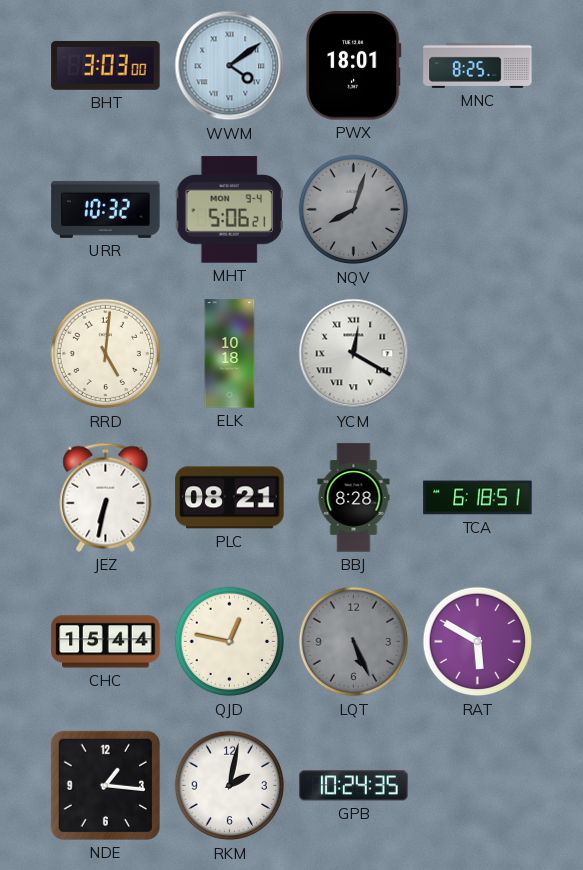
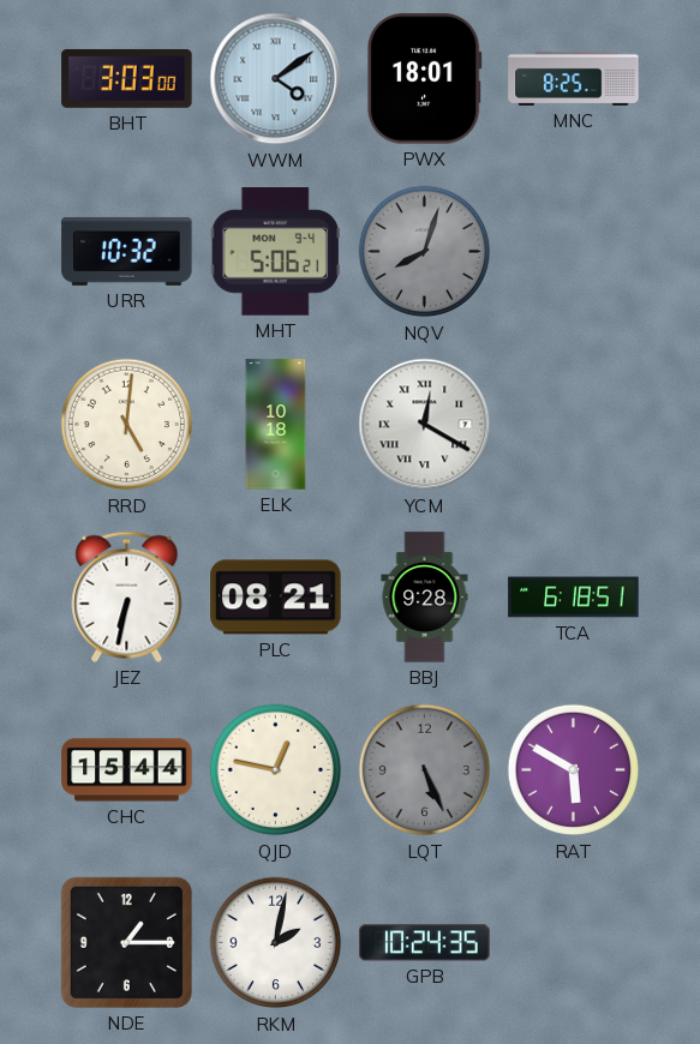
BBJ: 8:28 -> 9:28 (425, 598)
NDE: 1:16 -> 1:15 (126, 942)
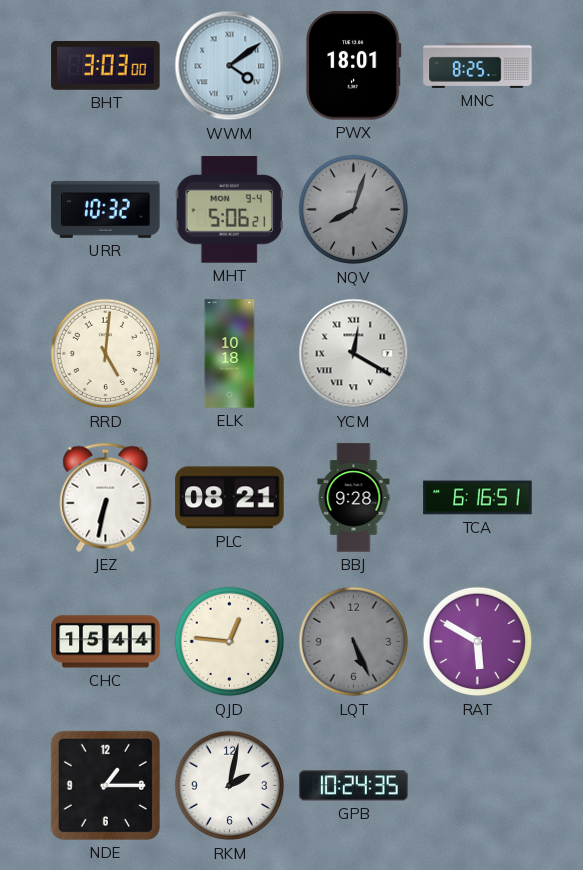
TCA: 6:18 -> 6:16 (478, 498)
QJD: 12:47 -> 12:46 (230, 642)
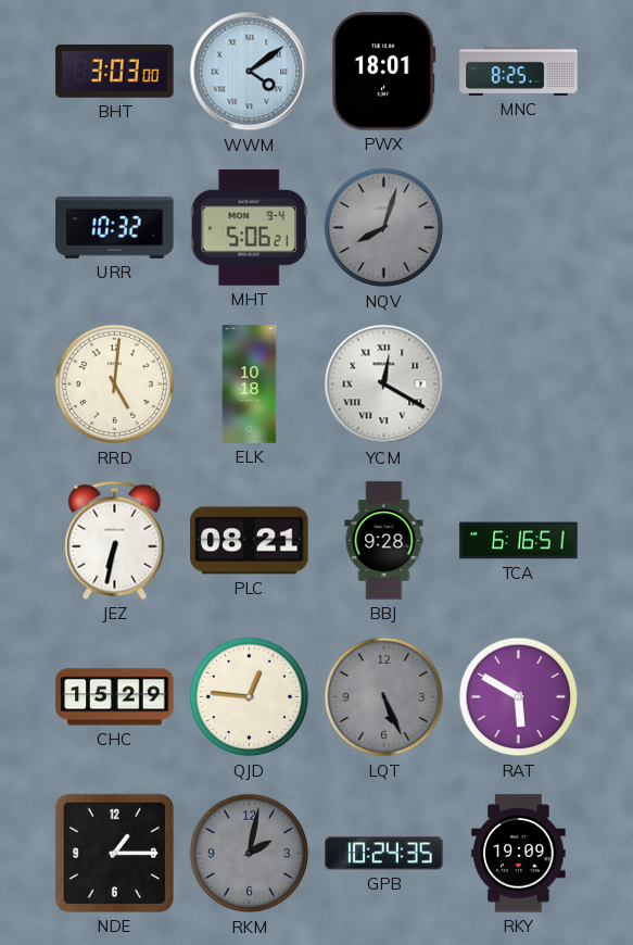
CHC: 15:44 -> 15:29 (115, 697)
RKM dial: white -> grey (250, 854)
RKY: none -> 19:09 (519, 854)
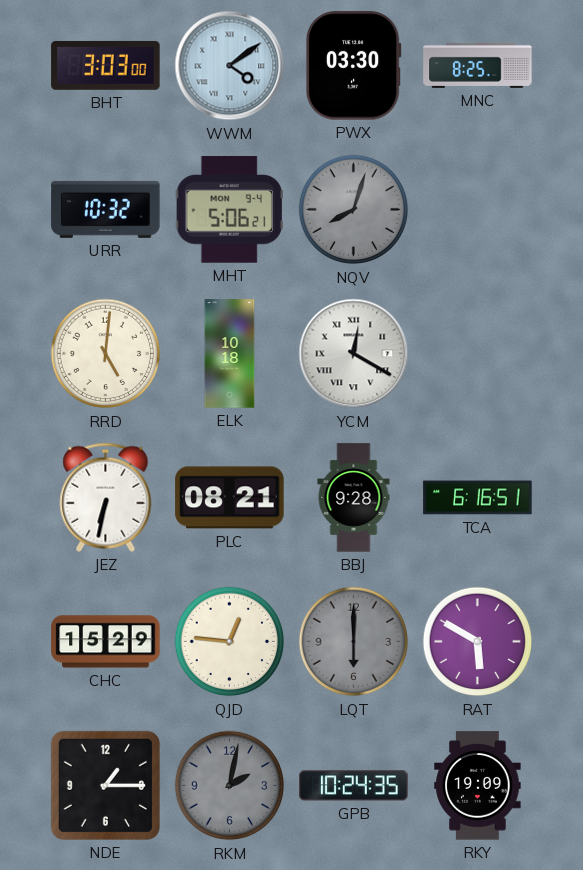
PWX: 18:01 -> 03:30 (353, 66)
LQT: 5:26 -> 6:00 (354, 642)
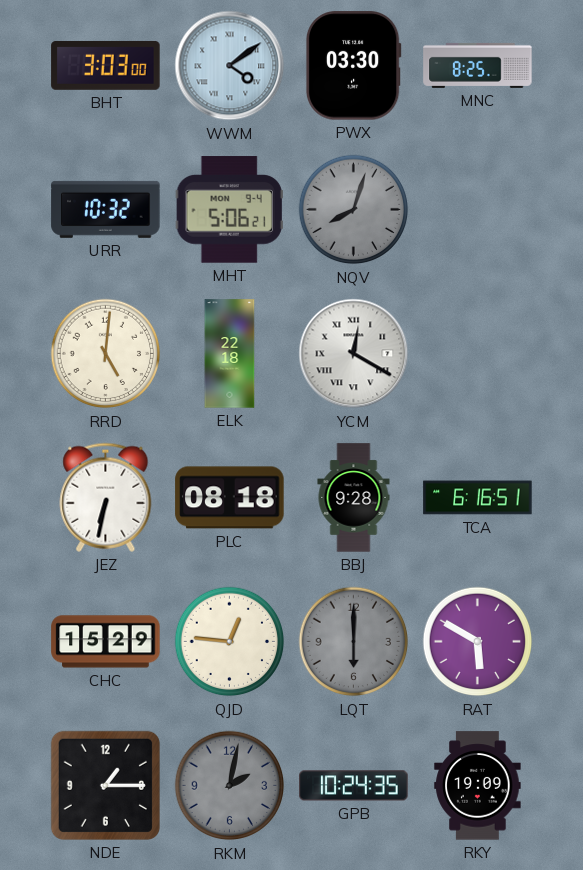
ELK: 10:18 -> 22:18 (230, 354)
PLC: 08:21 -> 08:18 (230, 498)
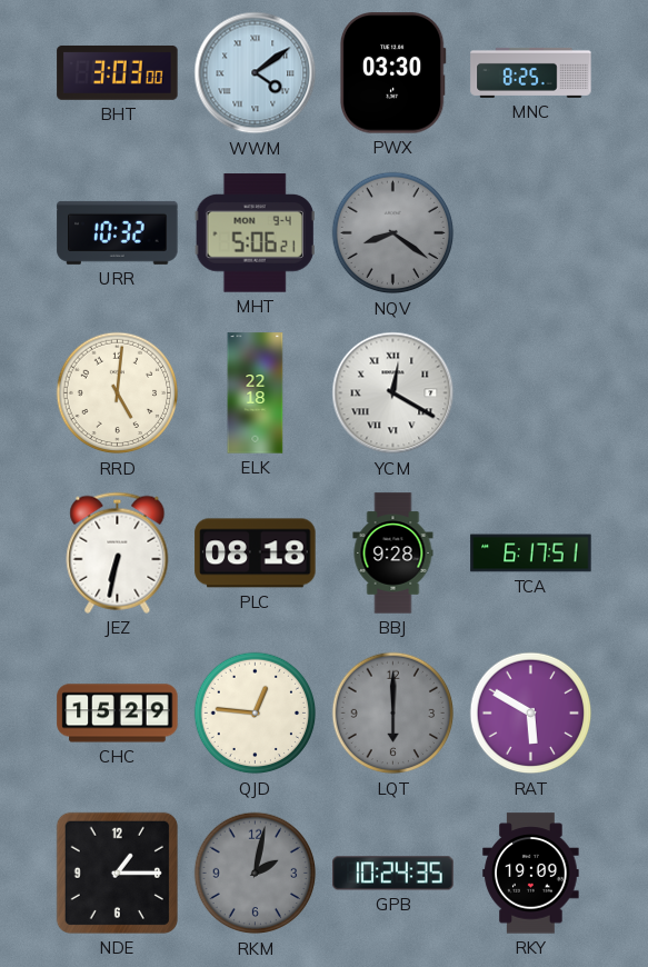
NQV: 8:03 -> 8:21 (393, 233)
TCA: 6:16 -> 6:17 (531, 554)
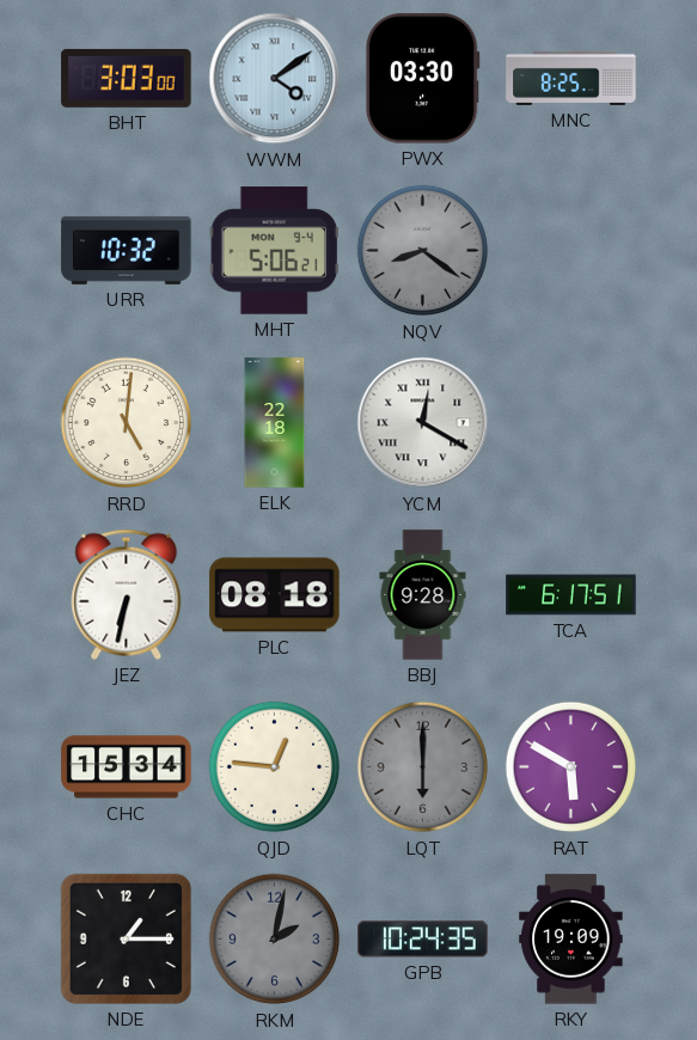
CHC: 15:29 -> 15:34 (127, 767)
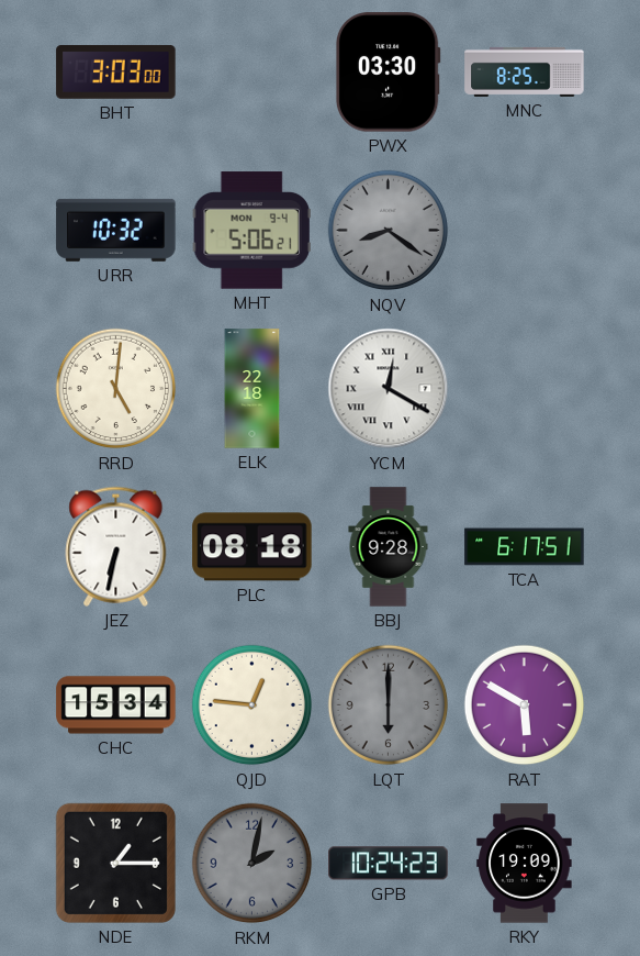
WWM: 4:09 -> none (275, 79)
GPB: 10:24:35 -> 10:24:23 (389, 864)
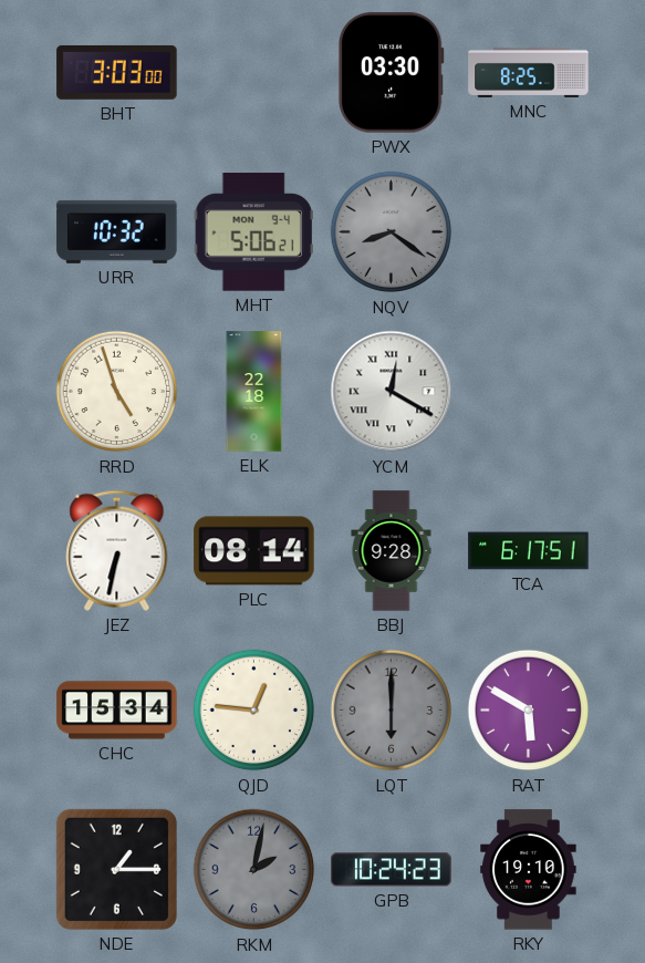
RRD: 5:01 -> 4:57 (117, 392)
PLC: 08:18 -> 08:14 (254, 551)
RKY: 19:09 -> 19:10 (529, 870)
